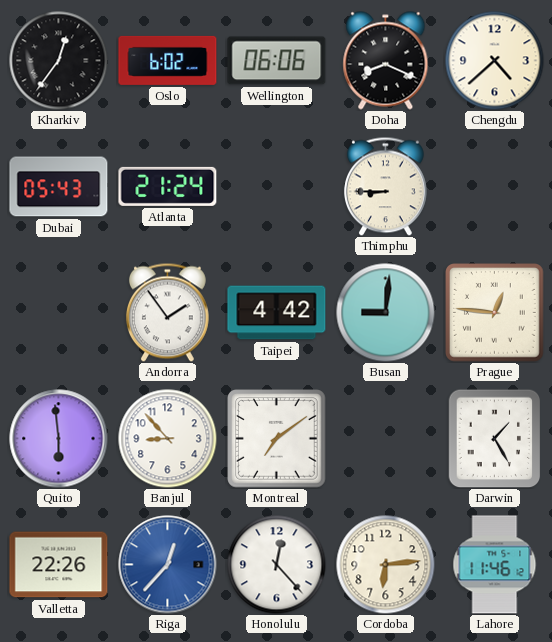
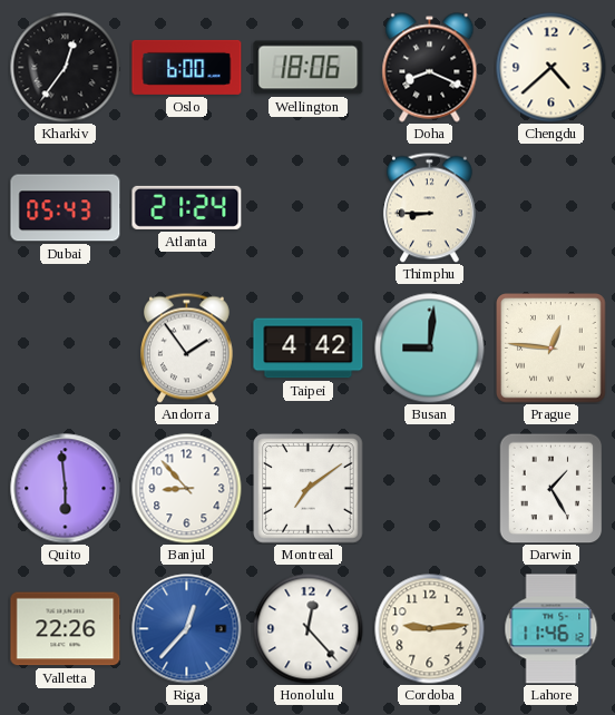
Oslo: 6:02 -> 6:00 (187, 67)
Wellington: 06:06 -> 18:06 (309, 68)
Cordoba: 6:14 -> 9:14 (430, 629)
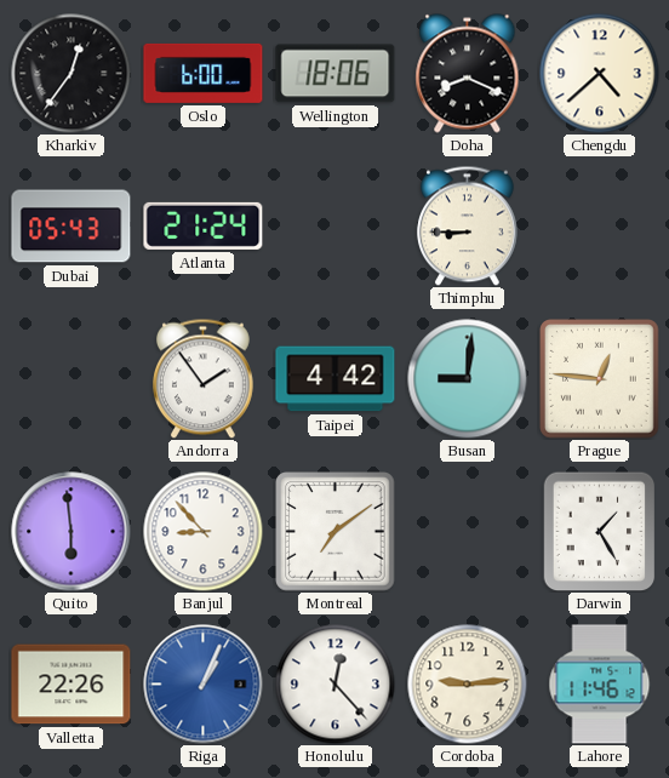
Riga: 12:37 -> 1:04 (204, 685)
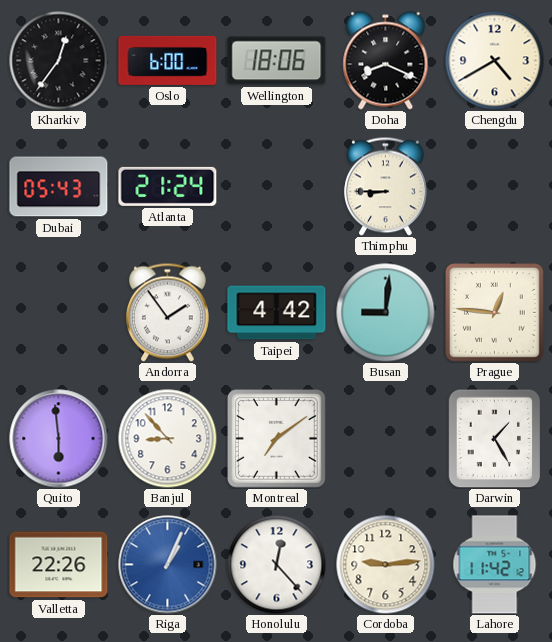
Chengdu: 4:38 -> 4:40 (495, 61)
Lahore: 11:46 -> 11:42 (495, 565)
